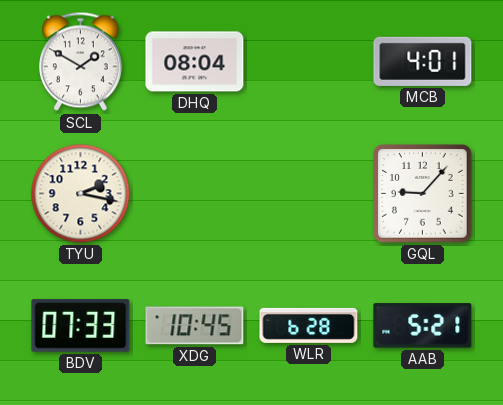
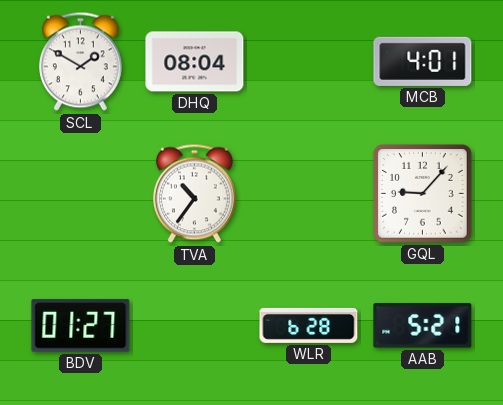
TYU: 2:17 -> none (81, 194)
TVA: none -> 10:36 (194, 194)
BDV: 07:33 -> 01:27 (81, 326)
XDG: 10:45 -> none (195, 326)
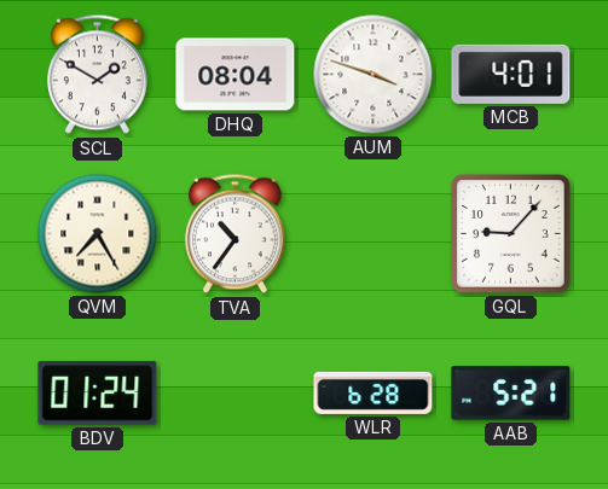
AUM: none -> 3:48 (374, 75)
QVM: none -> 7:25 (98, 234)
BDV: 01:27 -> 01:24 (98, 394)
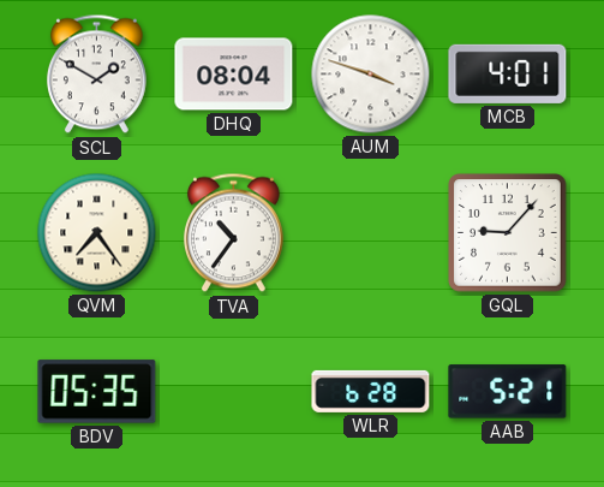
QVM: 7:25 -> 7:24 (97, 233)
BDV: 01:24 -> 05:35 (97, 392)
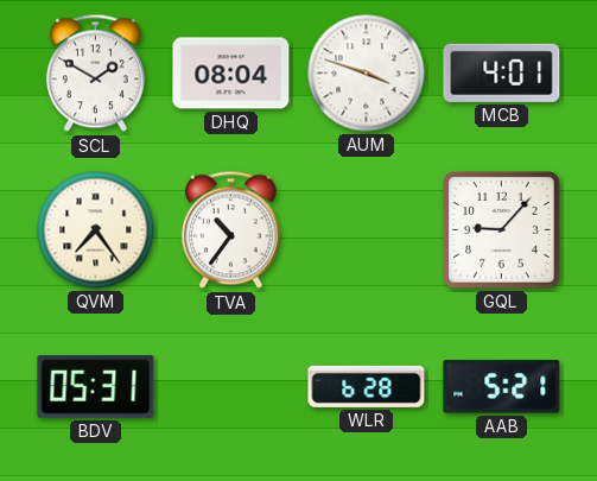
BDV: 05:35 -> 05:31 (96, 387)
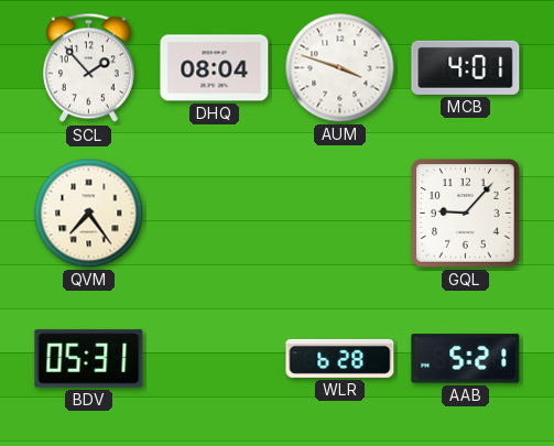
SCL: 1:50 -> 1:53 (88, 68)
TVA: 10:36 -> none (230, 230)
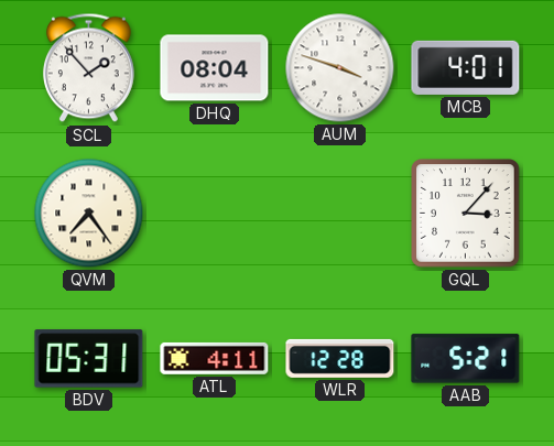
GQL: 9:07 -> 3:07 (466, 214)
ATL: none -> 4:11 (215, 358)
WLR: 6:28 -> 12:28 (340, 358)
